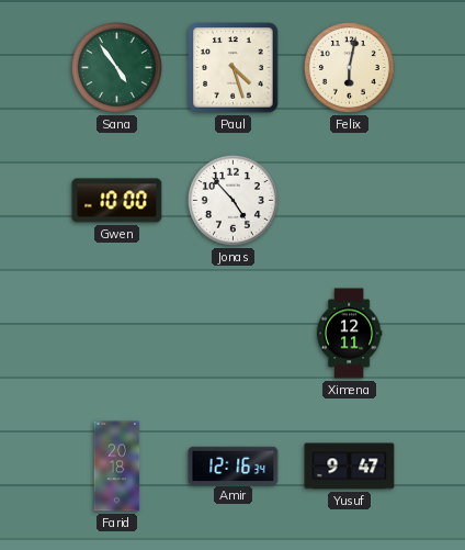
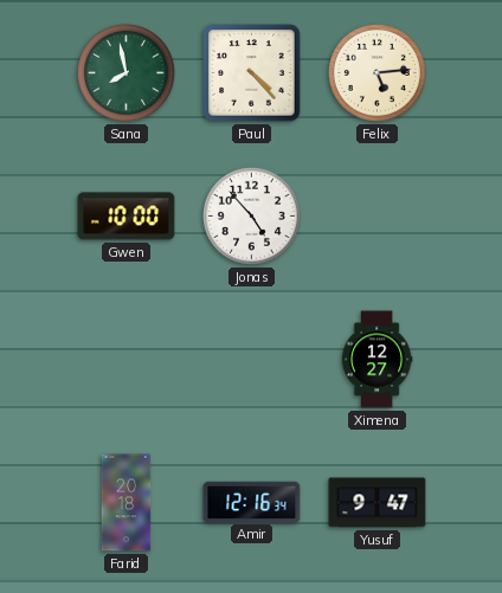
Sana: 4:54 -> 7:58 (125, 72)
Paul: 4:27 -> 4:23 (252, 73)
Felix: 6:02 -> 5:14 (376, 72)
Ximena: 12:11 -> 12:27 (376, 360)
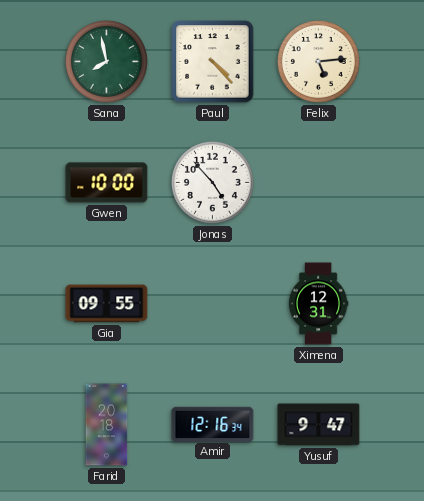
Gia: none -> 09:55 (107, 304)
Ximena: 12:27 -> 12:31 (318, 304)
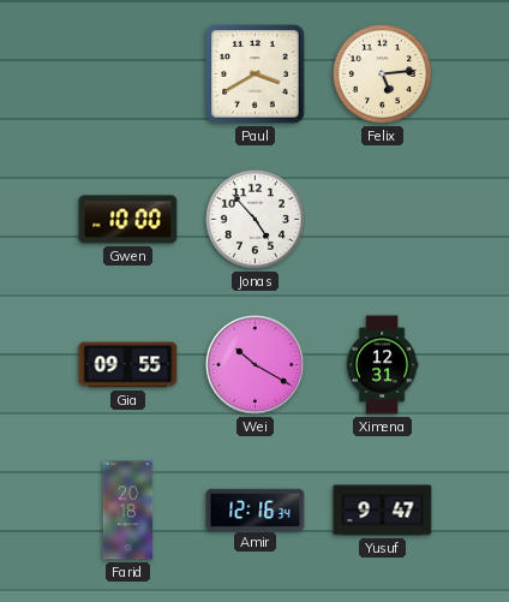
Sana: 7:58 -> none (106, 61)
Paul: 4:23 -> 3:40 (256, 74)
Wei: none -> 10:20 (256, 365)
